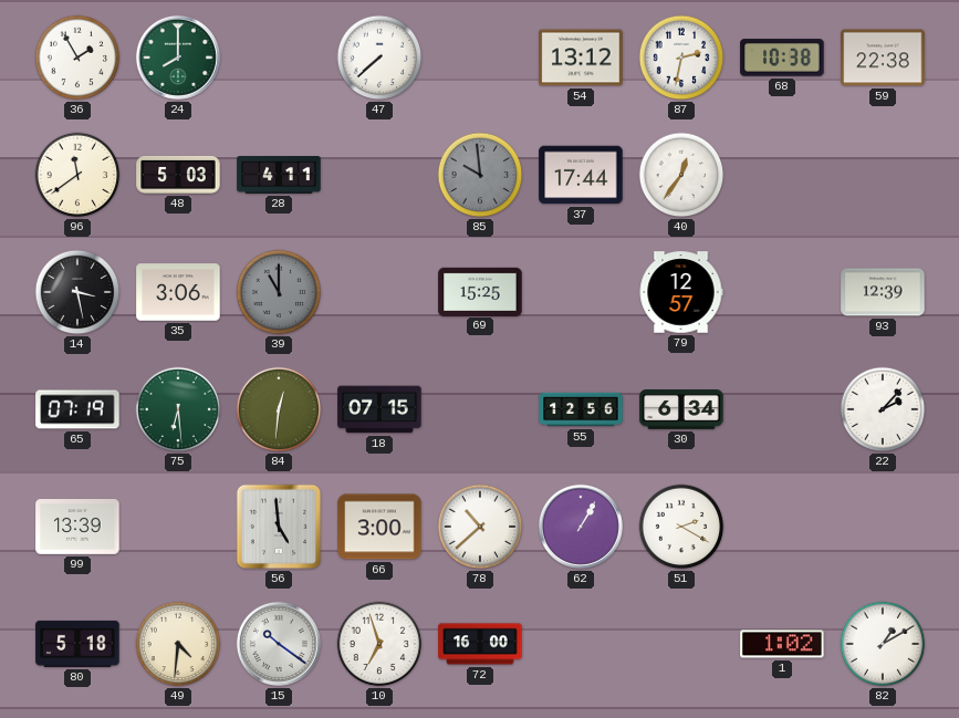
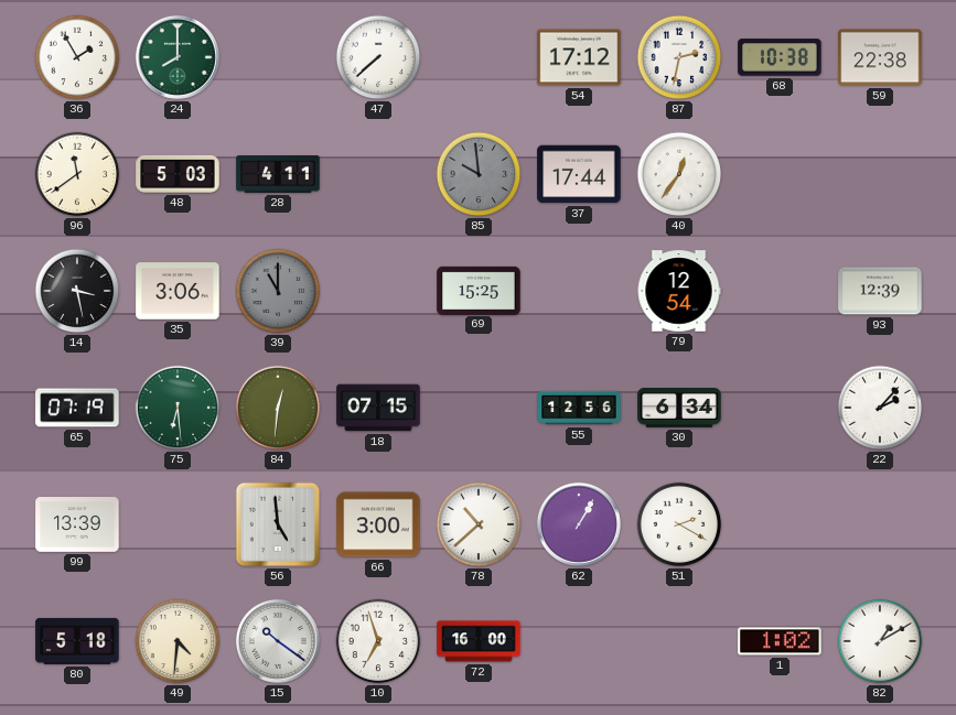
54: 13:12 -> 17:12 (579, 57)
79: 12:57 -> 12:54 (679, 291)
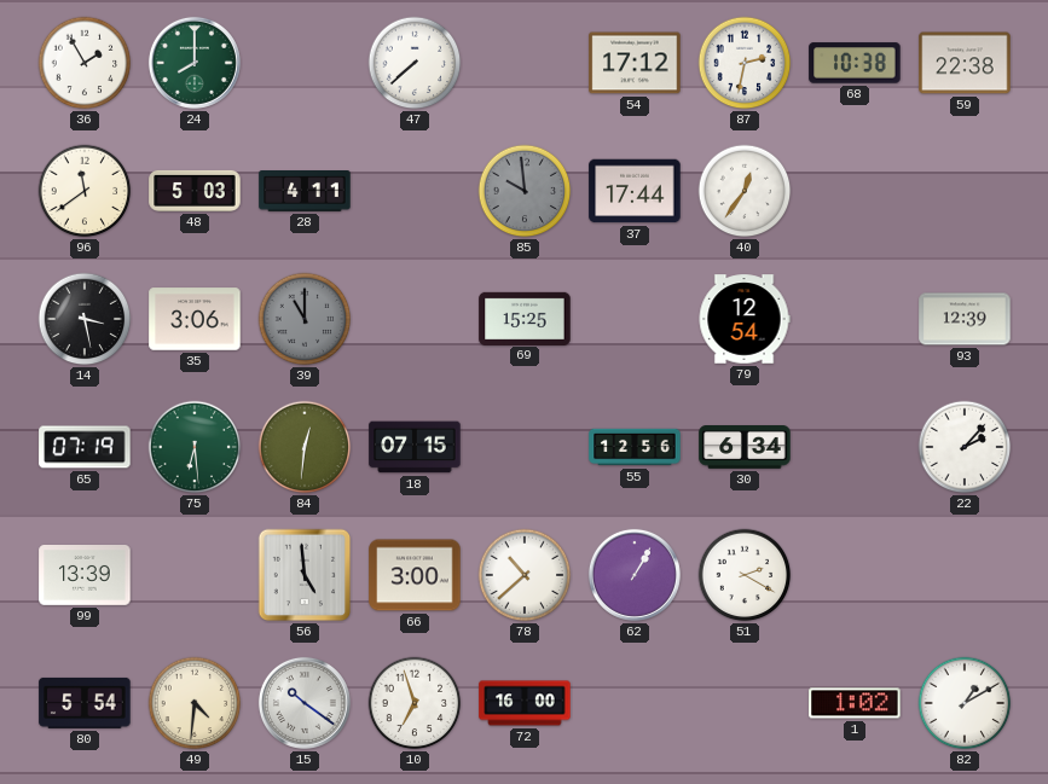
80: 5:18 -> 5:54 (85, 703)
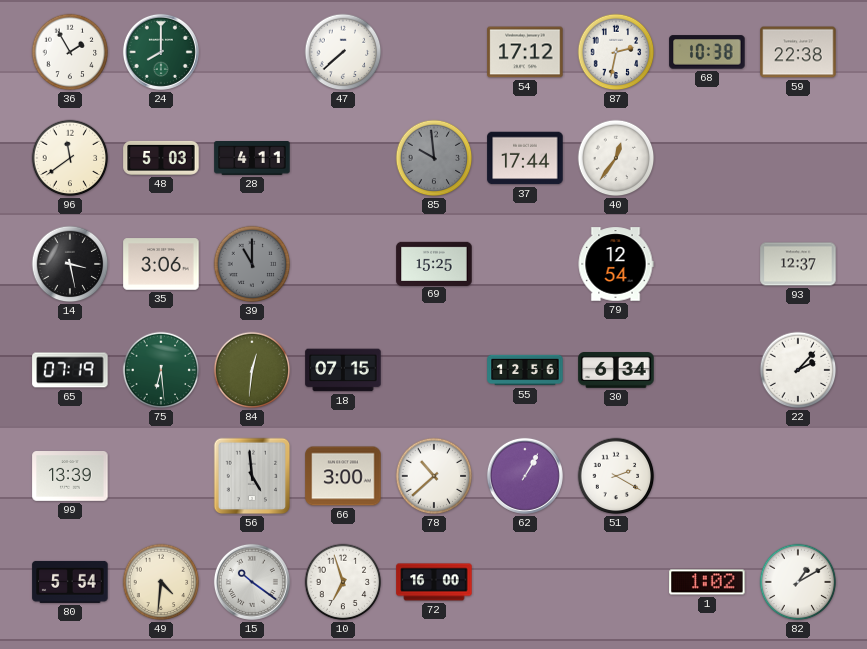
93: 12:39 -> 12:37 (798, 264)
